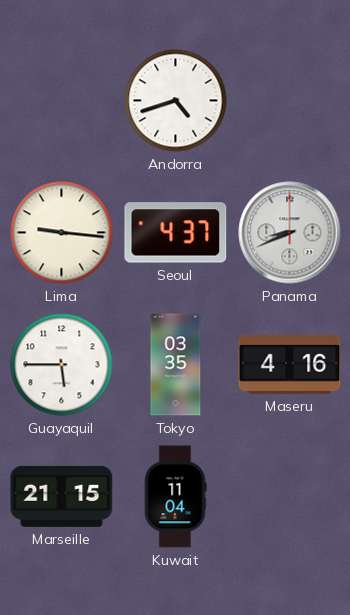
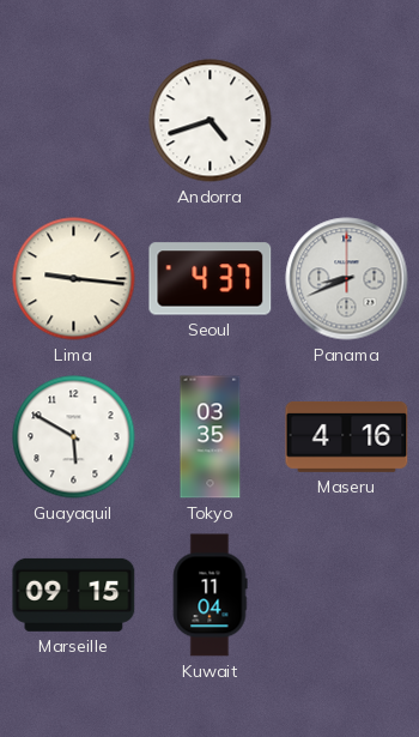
Guayaquil: 5:45 -> 5:50 (74, 437)
Marseille: 21:15 -> 09:15 (74, 594)
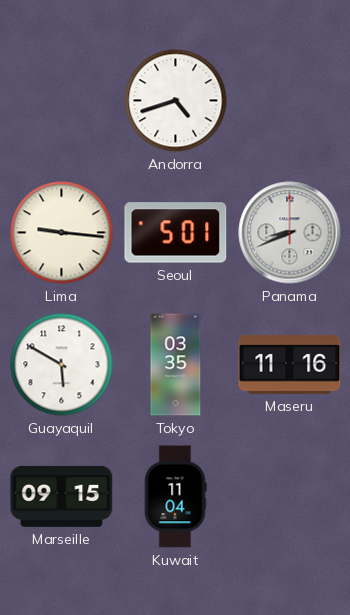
Seoul: 4:37 -> 5:01 (176, 233)
Maseru: 4:16 -> 11:16 (290, 364)
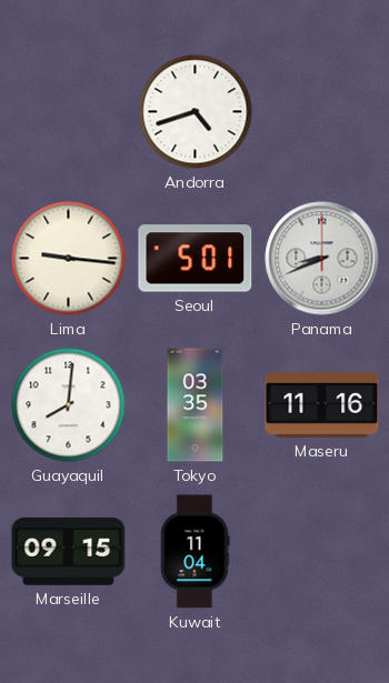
Guayaquil: 5:50 -> 8:01 (69, 405)
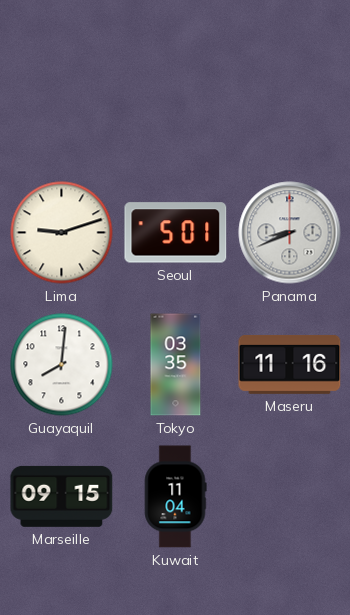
Andorra: 4:42 -> none (196, 112)
Lima: 9:16 -> 9:12 (62, 233)
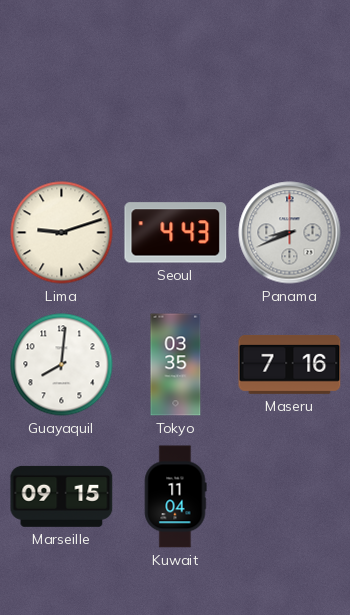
Seoul: 5:01 -> 4:43 (176, 233)
Maseru: 11:16 -> 7:16 (290, 364)
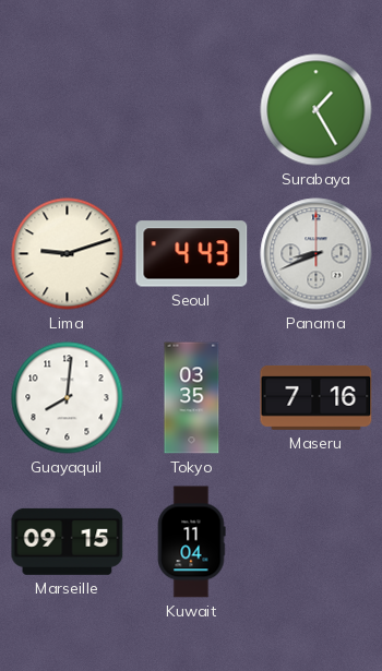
Surabaya: none -> 1:25 (317, 110)
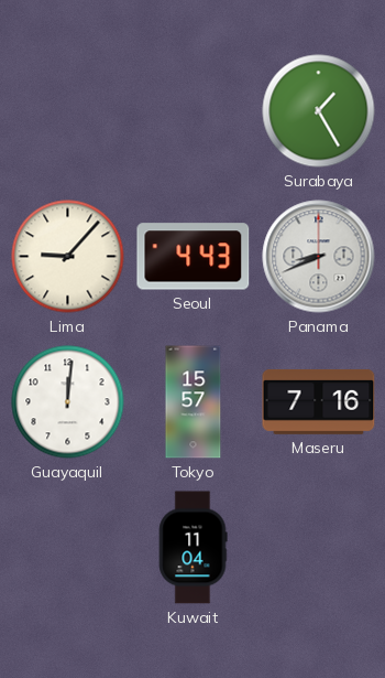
Lima: 9:12 -> 9:07 (68, 257)
Guayaquil: 8:01 -> 12:01 (68, 402)
Tokyo: 03:35 -> 15:57 (194, 402)
Marseille: 09:15 -> none (68, 541)
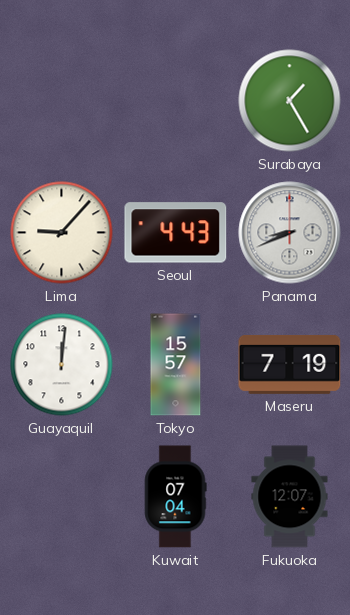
Maseru: 7:16 -> 7:19 (290, 364)
Kuwait: 11:04 -> 07:04 (175, 497)
Fukuoka: none -> 12:07 (290, 497)
